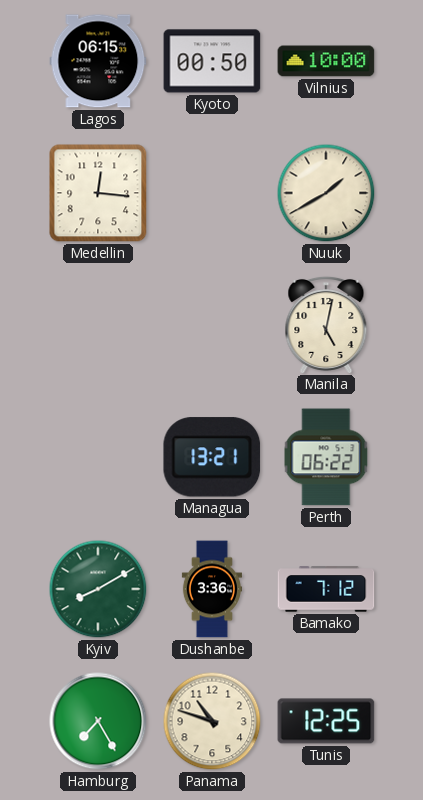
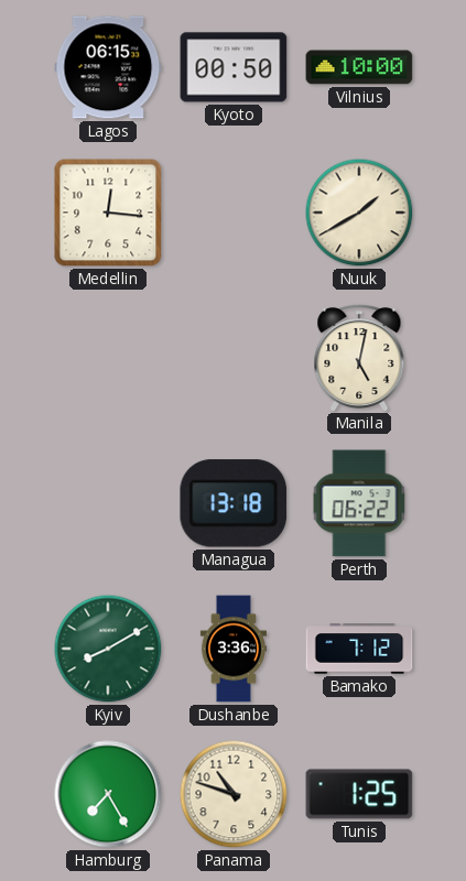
Managua: 13:21 -> 13:18 (234, 503)
Tunis: 12:25 -> 1:25 (359, 794)
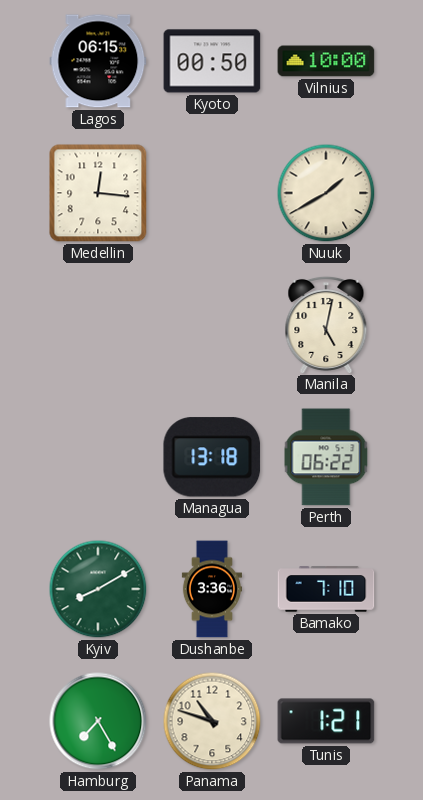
Bamako: 7:12 -> 7:10 (326, 589)
Tunis: 1:25 -> 1:21 (326, 721)
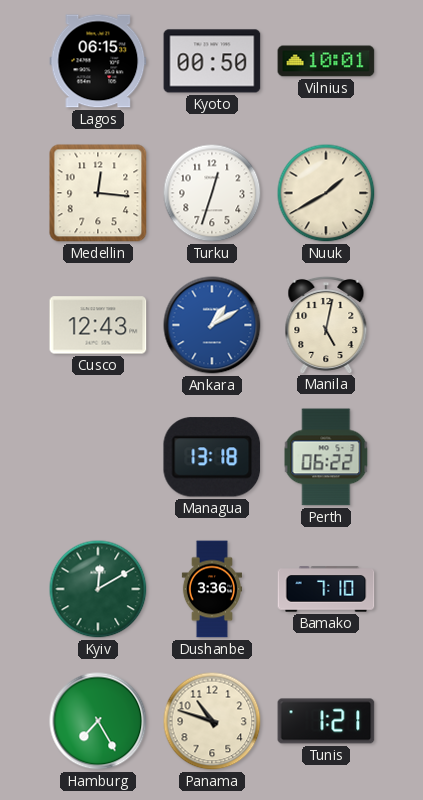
Vilnius: 10:00 -> 10:01 (326, 61)
Turku: none -> 12:33 (212, 193)
Cusco: none -> 12:43 (98, 325)
Ankara: none -> 1:10 (212, 325)
Kyiv: 8:10 -> 12:10 (98, 589)
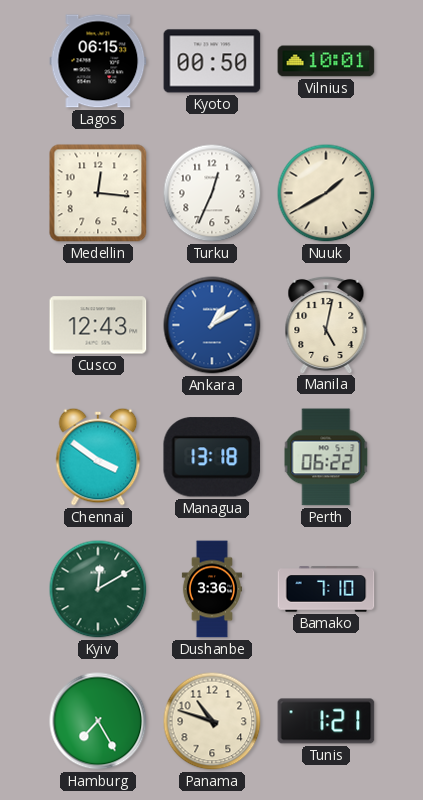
Turku: 12:33 -> 12:34 (212, 193)
Chennai: none -> 3:51 (98, 457)
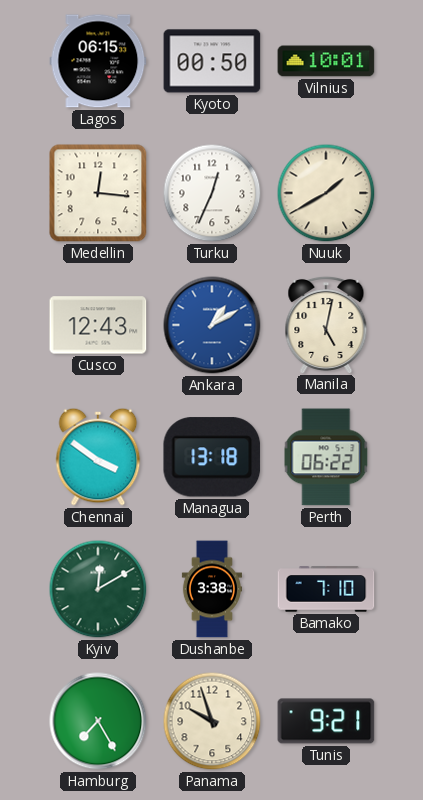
Dushanbe: 3:36 -> 3:38 (212, 589)
Panama: 10:48 -> 9:57 (212, 721)
Tunis: 1:21 -> 9:21 (326, 721)
